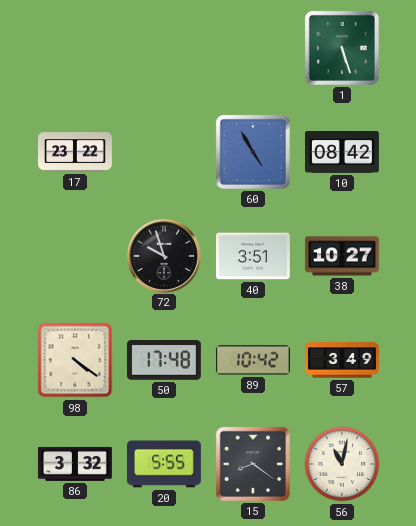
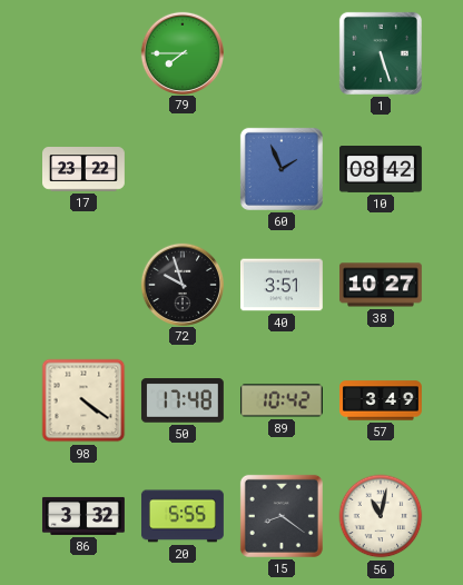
79: none -> 7:45 (181, 52)
60: 4:55 -> 1:56 (282, 169)
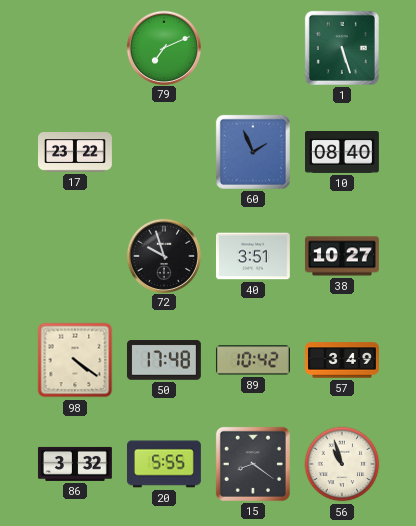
79: 7:45 -> 7:11 (163, 47)
10: 08:42 -> 08:40 (343, 153)
56: 11:02 -> 10:57 (342, 464)
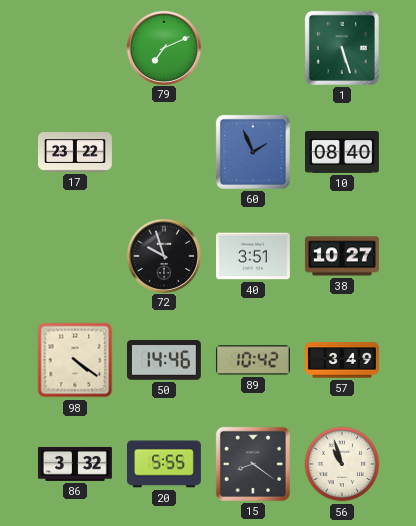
50: 17:48 -> 14:46 (164, 360)
